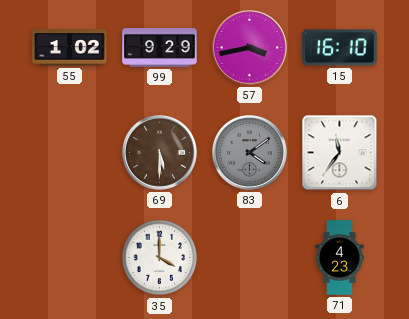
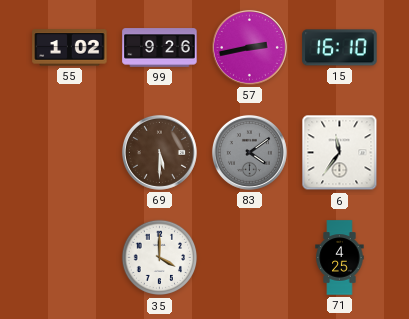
99: 9:29 -> 9:26 (160, 48)
57: 3:43 -> 2:43 (249, 47)
71: 4:23 -> 4:25 (340, 258)
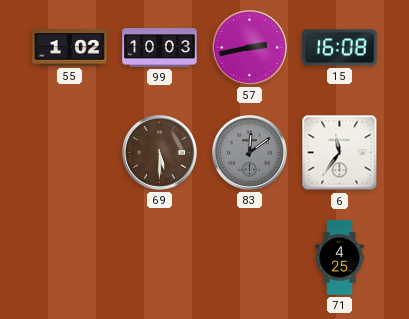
99: 9:26 -> 10:03 (160, 48)
15: 16:10 -> 16:08 (340, 48)
83: 4:09 -> 12:09 (249, 152)
35: 4:00 -> none (160, 258)
